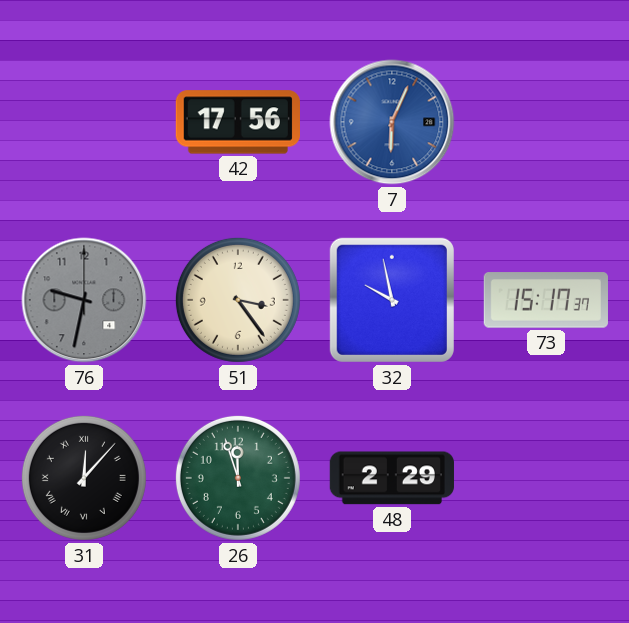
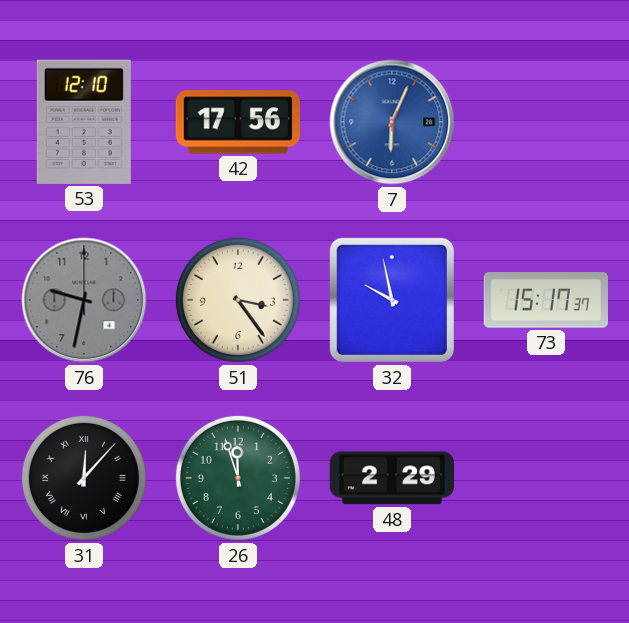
53: none -> 12:10 (84, 122)
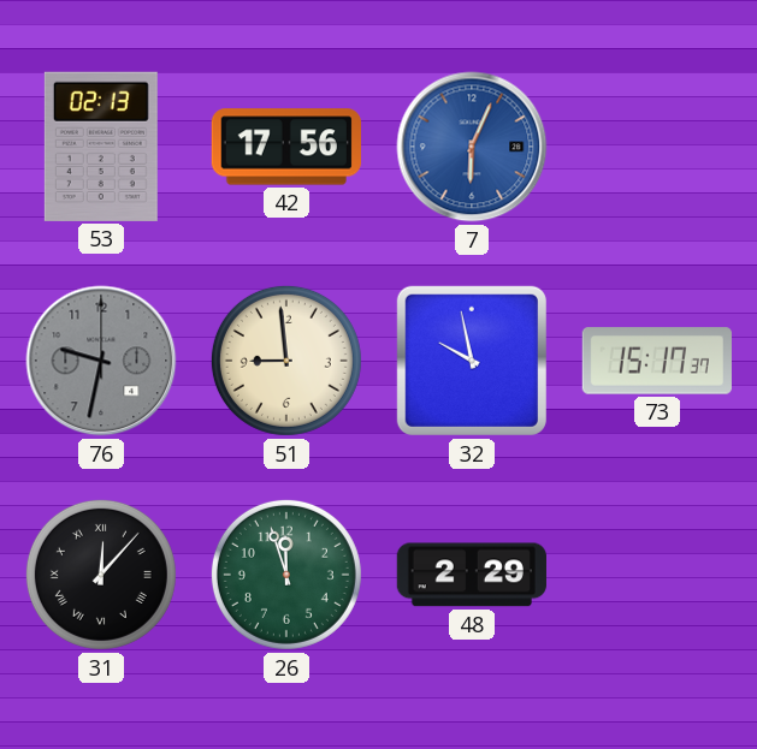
53: 12:10 -> 02:13 (101, 147)
51: 3:24 -> 8:59 (286, 361)
